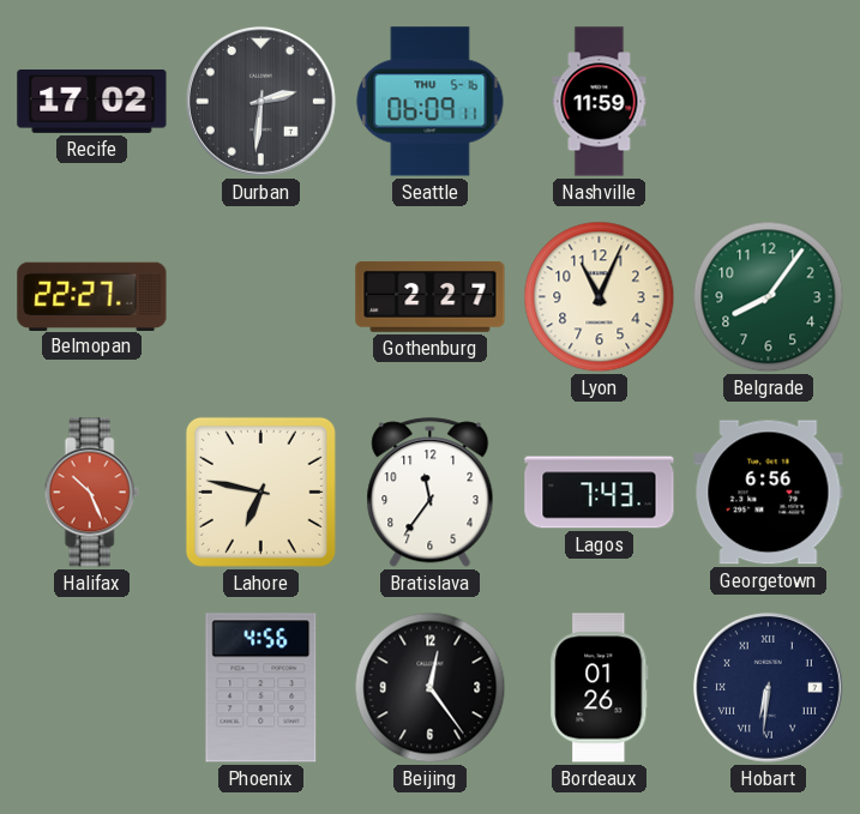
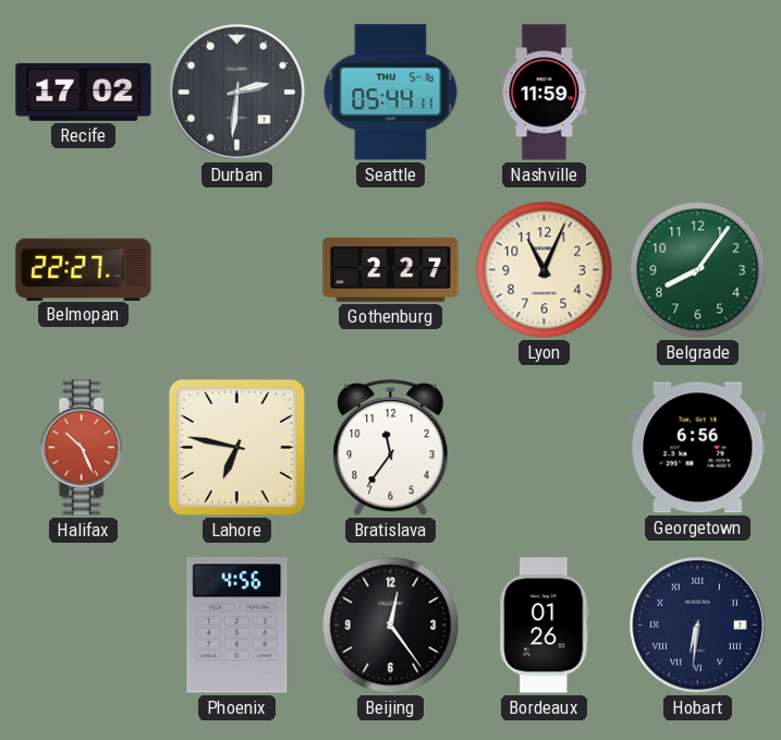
Seattle: 06:09 -> 05:44 (391, 93)
Lagos: 7:43 -> none (600, 493)
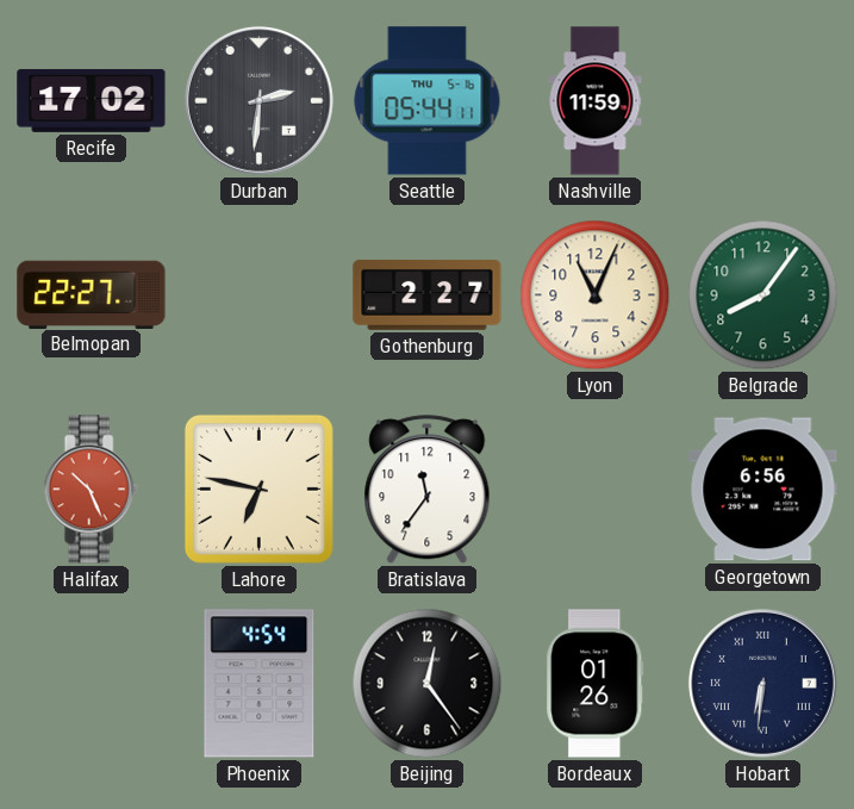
Phoenix: 4:56 -> 4:54 (260, 684)
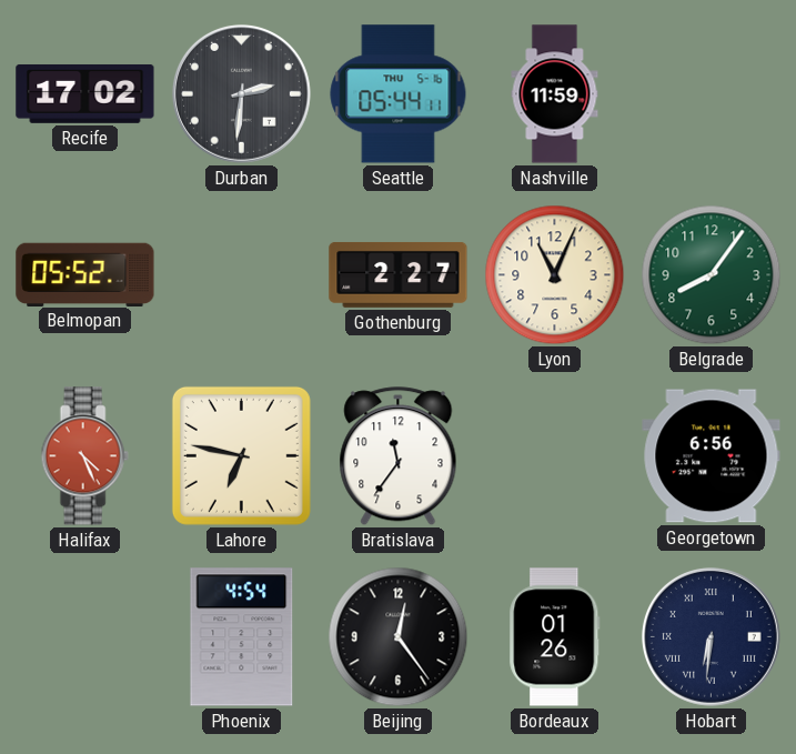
Belmopan: 22:27 -> 05:52 (85, 274)
Halifax: 10:26 -> 4:26 (84, 456)
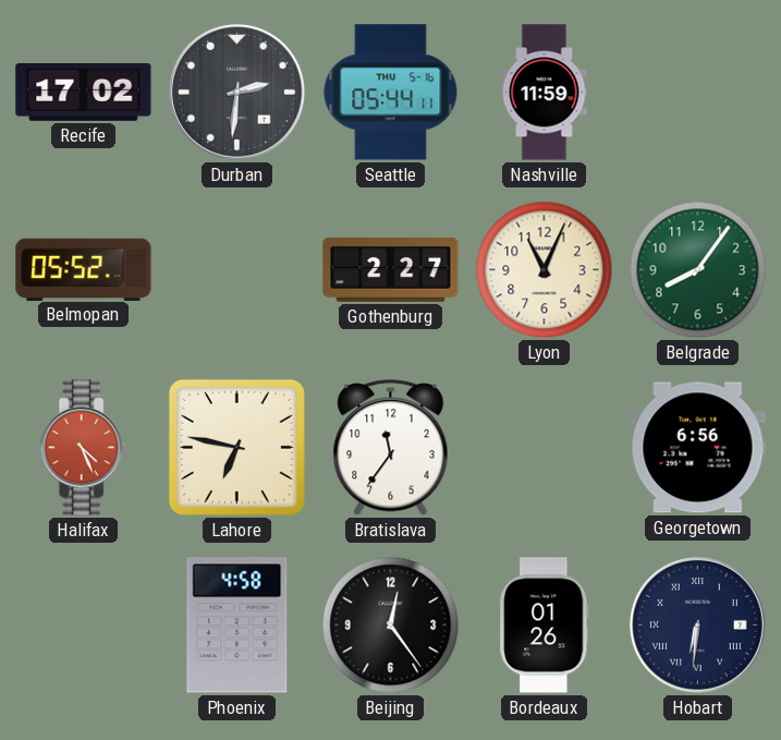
Phoenix: 4:54 -> 4:58 (237, 626)
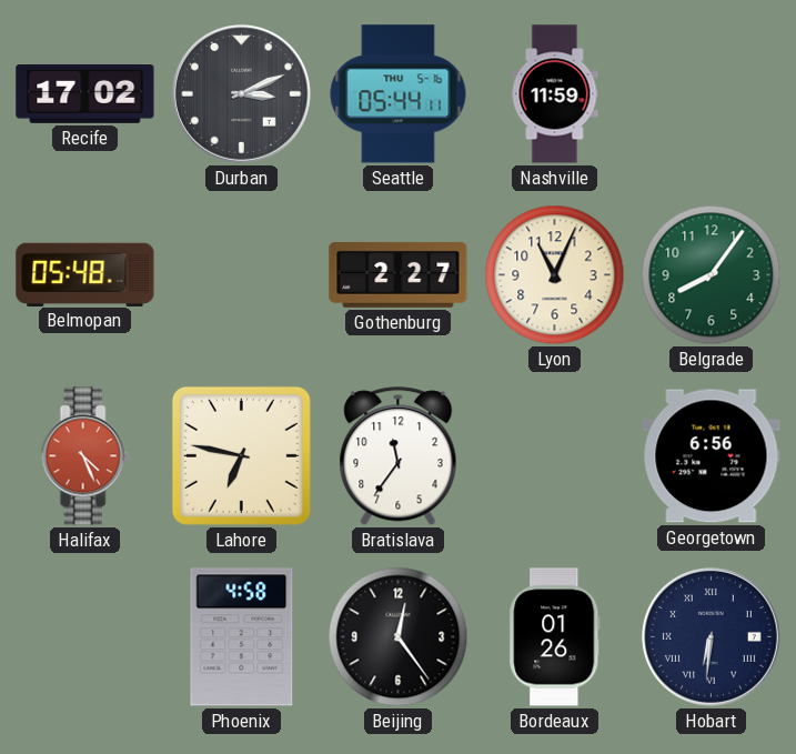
Durban: 2:31 -> 3:11 (241, 93)
Belmopan: 05:52 -> 05:48 (85, 274)
